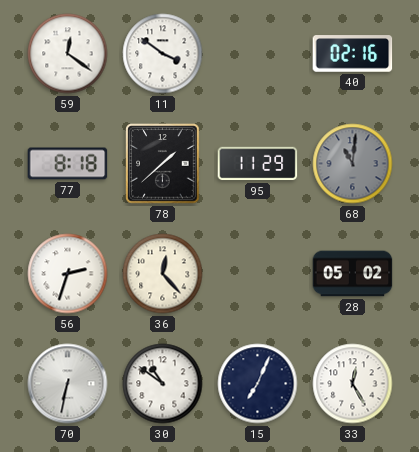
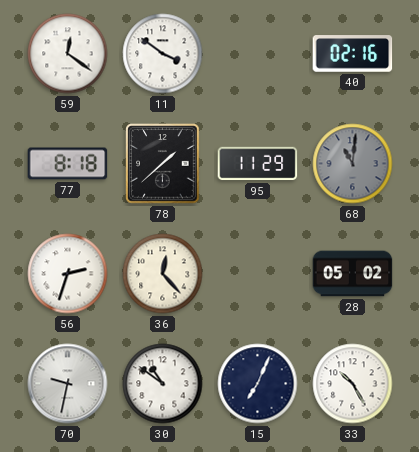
70: 6:32 -> 9:32 (68, 384)
33: 12:25 -> 10:25 (353, 384)
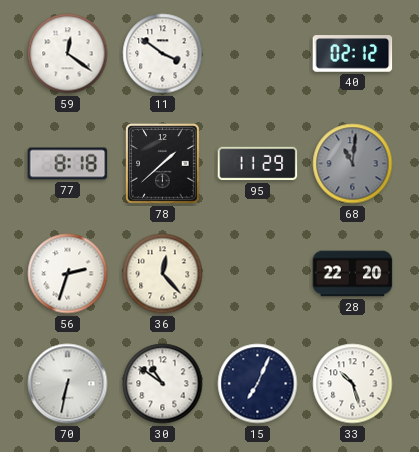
40: 02:16 -> 02:12 (353, 54)
28: 05:02 -> 22:20 (353, 274)
70: 9:32 -> 6:32 (68, 384)
33: 10:25 -> 10:27 (353, 384)
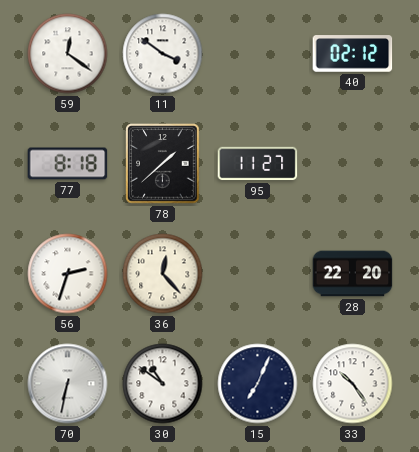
95: 11:29 -> 11:27 (258, 164)
68: 11:01 -> none (353, 164)
33: 10:27 -> 10:24 (353, 384)
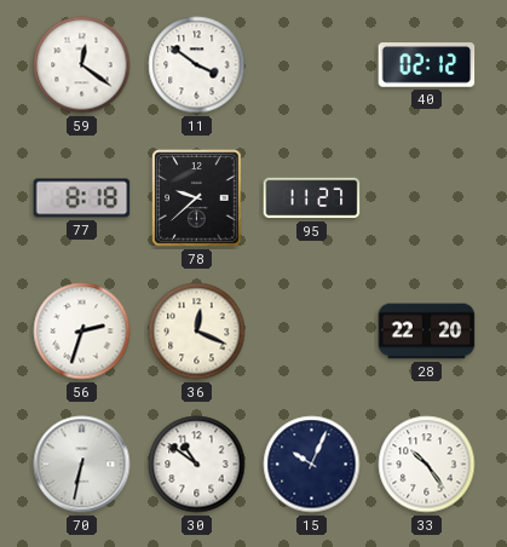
78: 1:38 -> 9:38 (197, 198)
36: 12:23 -> 12:19 (197, 332)
15: 7:04 -> 10:04 (312, 465)
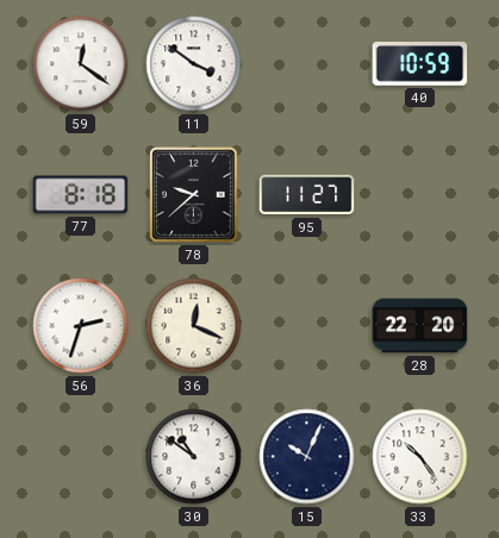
40: 02:12 -> 10:59 (420, 64)
70: 6:32 -> none (82, 465)
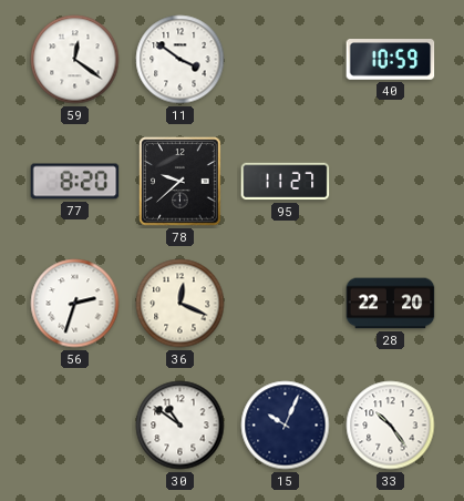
77: 8:18 -> 8:20 (75, 182)
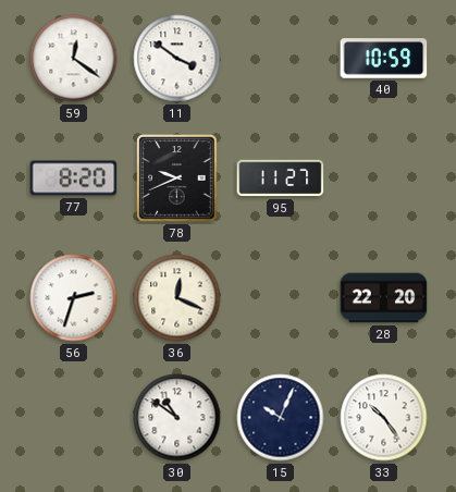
78: 9:38 -> 9:41 (177, 179)
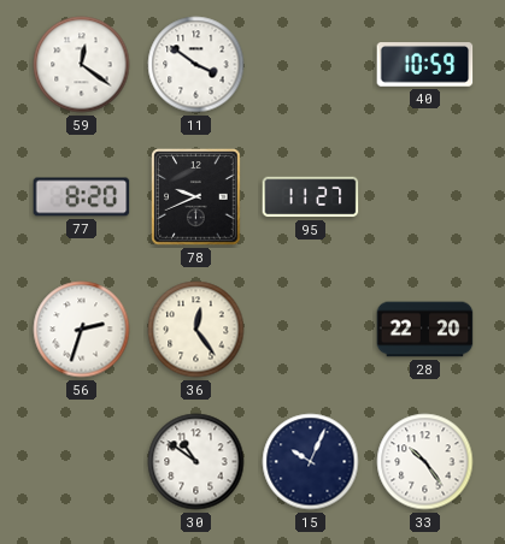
36: 12:19 -> 12:24 (196, 330)
